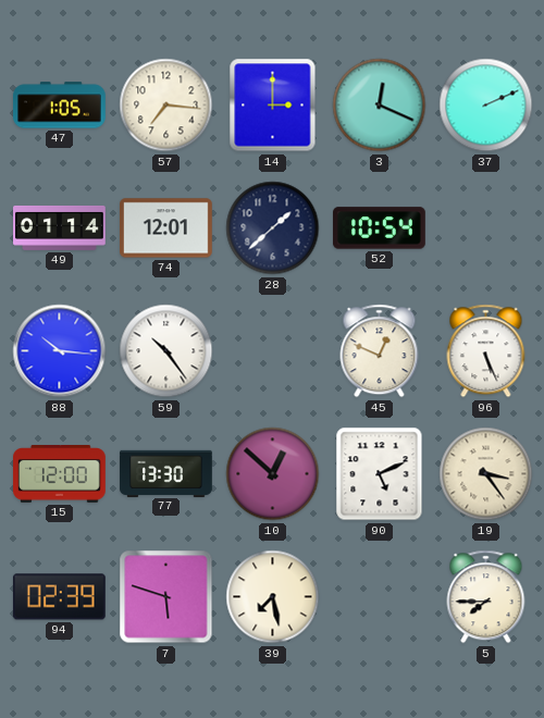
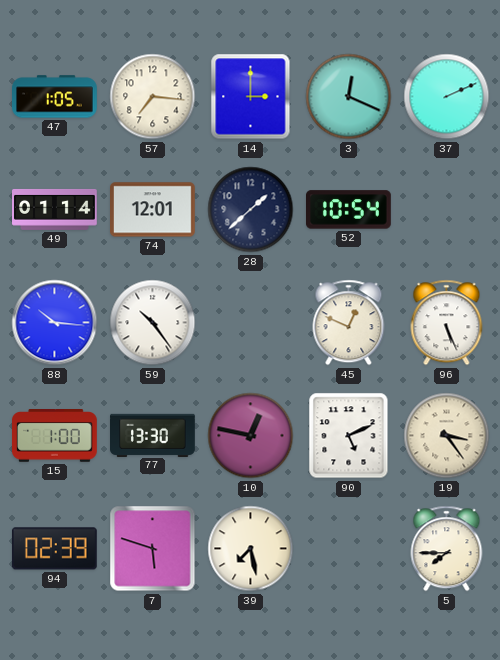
15: 12:00 -> 1:00 (55, 436)
10: 12:52 -> 12:47 (251, 436)
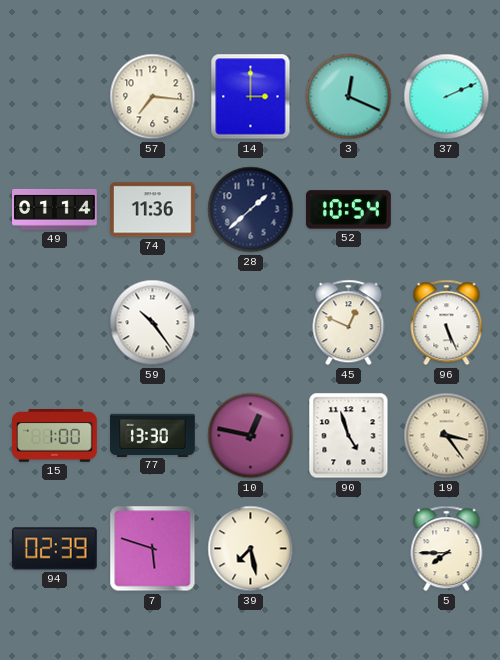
47: 1:05 -> none (55, 97)
74: 12:01 -> 11:36 (153, 210)
88: 10:16 -> none (55, 323)
90: 5:11 -> 4:57 (349, 436)
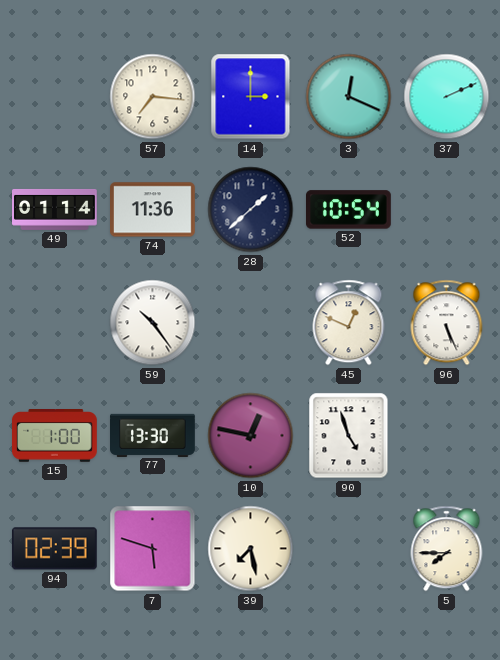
19: 3:24 -> none (447, 436)
